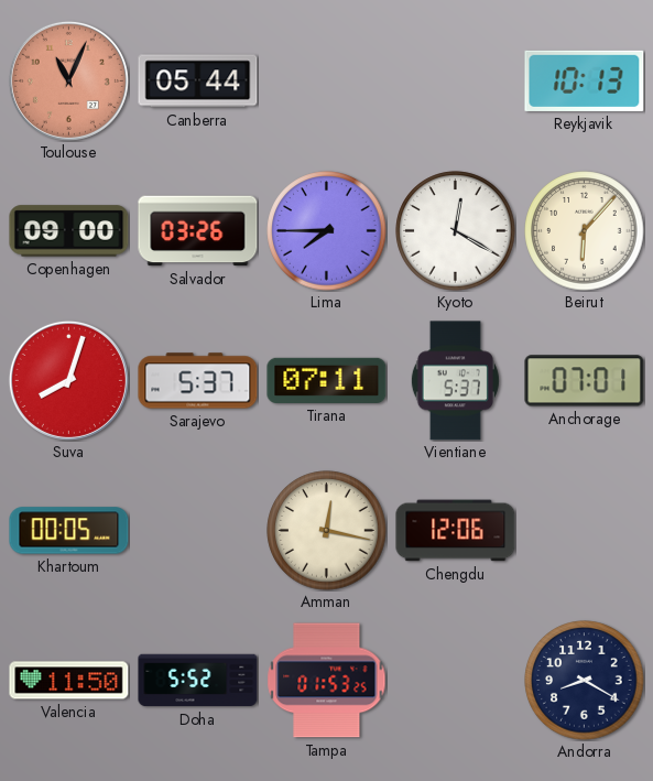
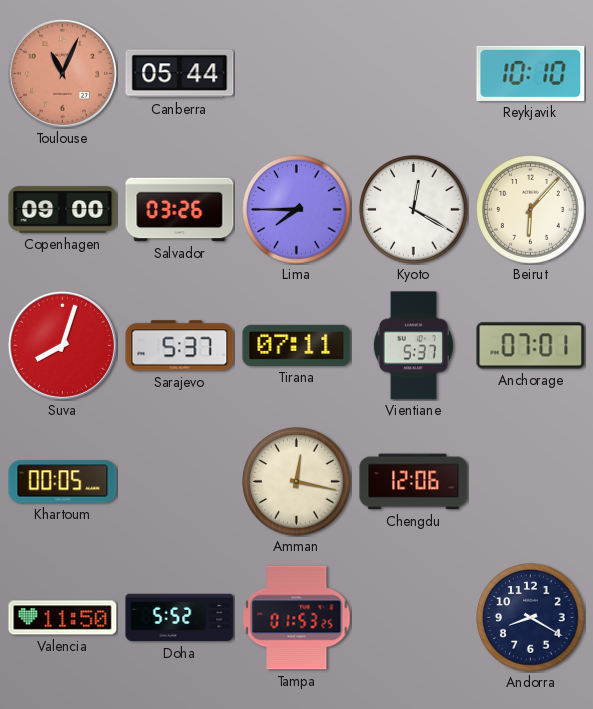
Reykjavik: 10:13 -> 10:10 (531, 73)
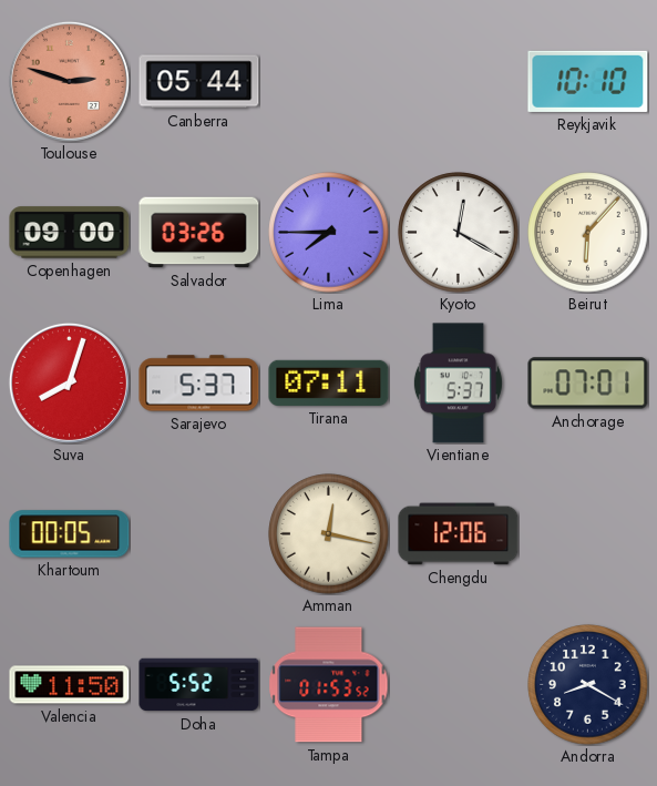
Toulouse: 11:04 -> 2:48 (69, 81)
Tampa: 01:53:25 -> 01:53:52 (329, 685)
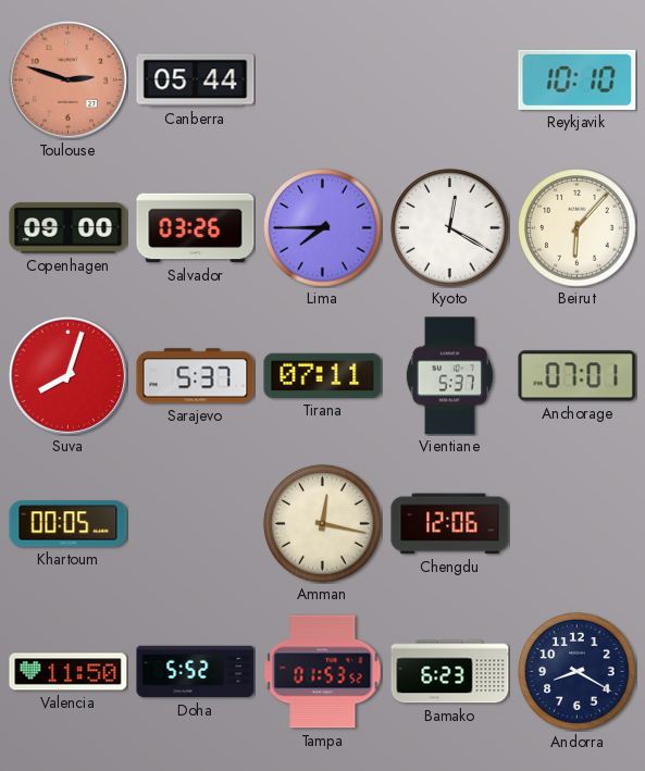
Bamako: none -> 6:23 (450, 672)
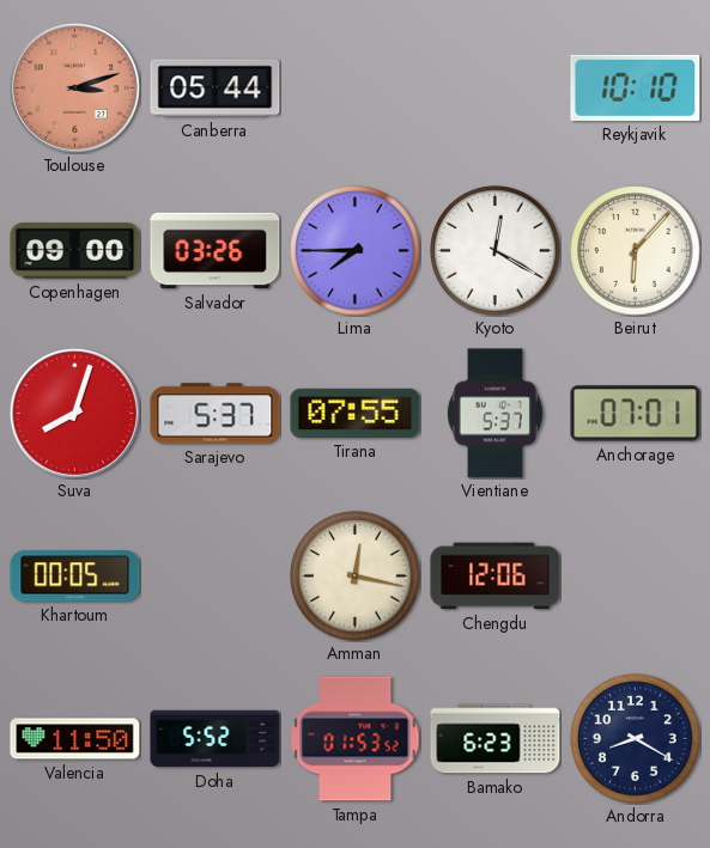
Toulouse: 2:48 -> 3:12 (74, 87)
Tirana: 07:11 -> 07:55 (356, 413)
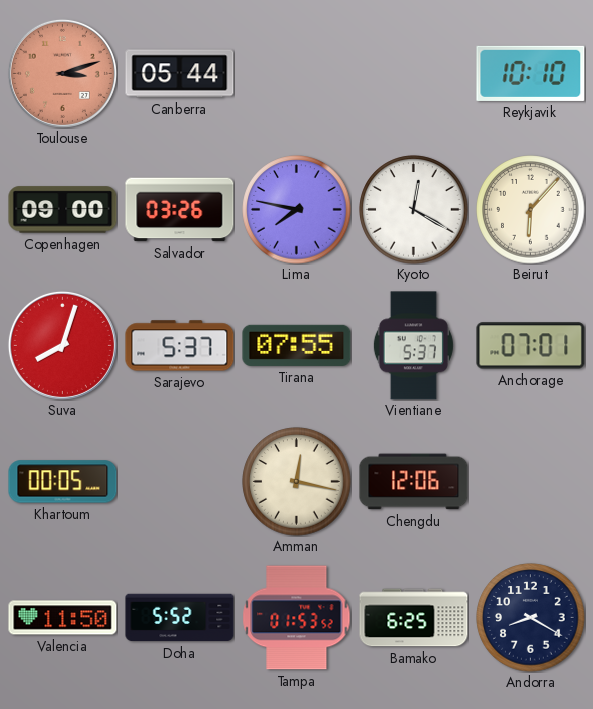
Lima: 7:45 -> 7:47 (297, 210)
Bamako: 6:23 -> 6:25 (414, 618)
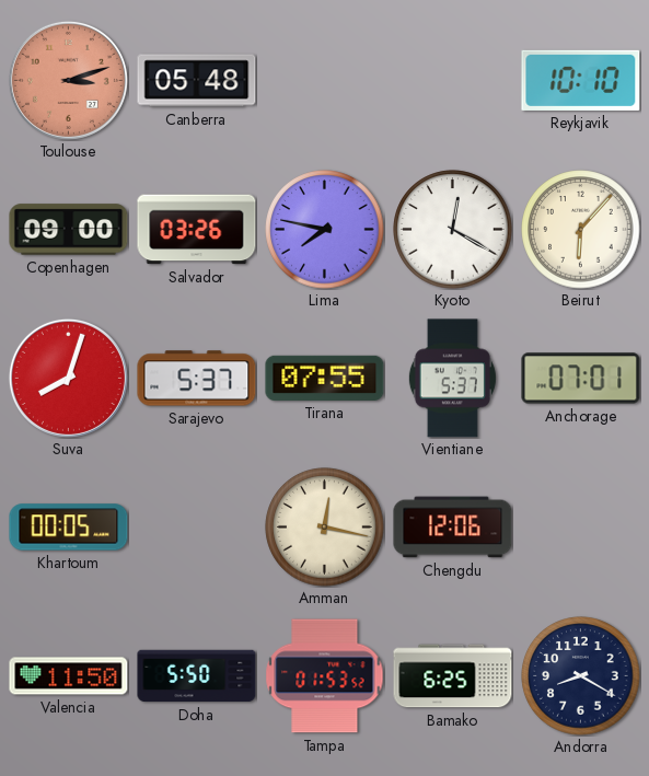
Canberra: 05:44 -> 05:48 (197, 81)
Doha: 5:52 -> 5:50 (197, 676)
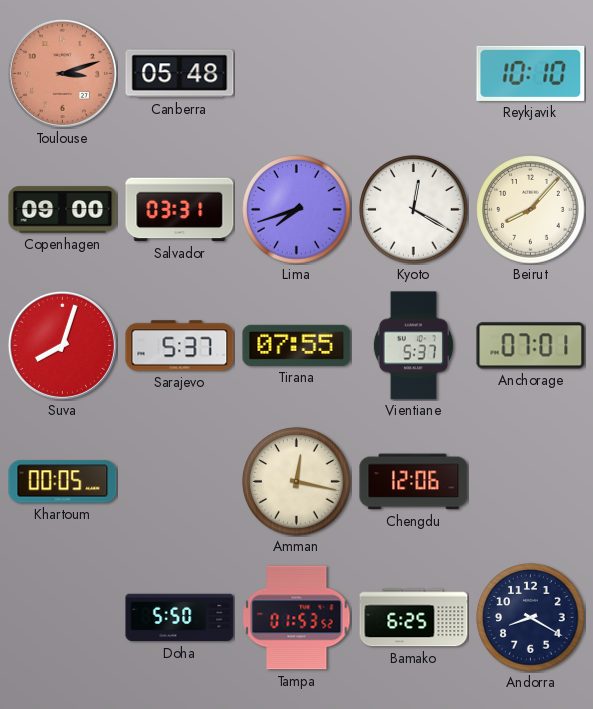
Salvador: 03:26 -> 03:31 (180, 210)
Lima: 7:47 -> 7:42 (297, 210)
Beirut: 6:07 -> 8:07 (531, 210)
Valencia: 11:50 -> none (69, 676)
